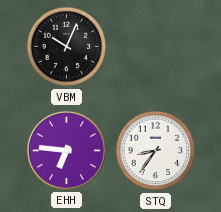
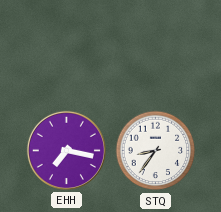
VBM: 10:04 -> none (67, 47)
EHH: 6:46 -> 7:17 (66, 150)
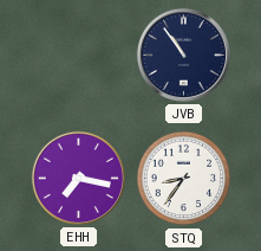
JVB: none -> 10:54 (183, 54)
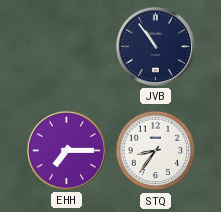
EHH: 7:17 -> 7:15 (66, 150)
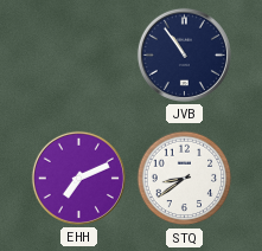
EHH: 7:15 -> 7:11 (78, 178)
STQ: 8:36 -> 8:39 (185, 179)
